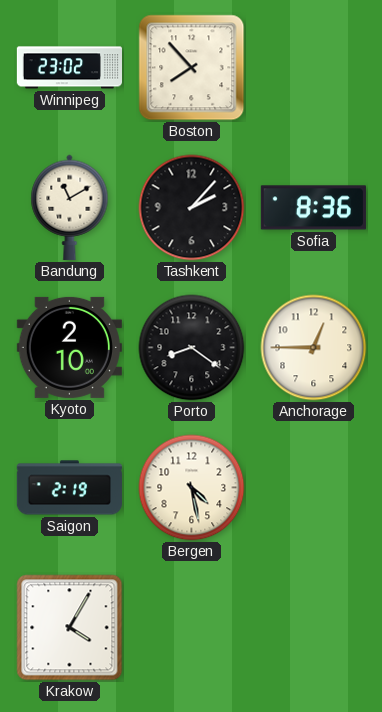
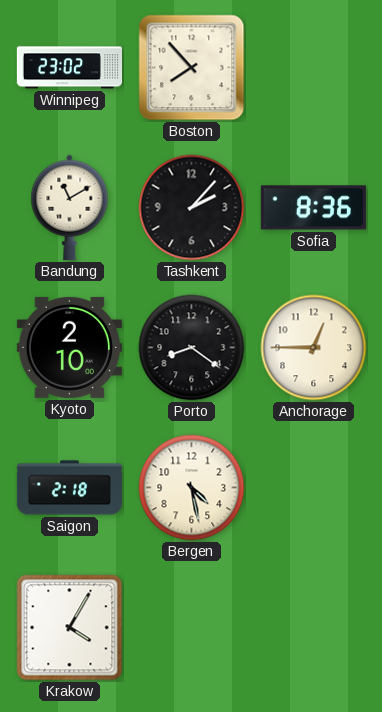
Saigon: 2:19 -> 2:18 (69, 488)
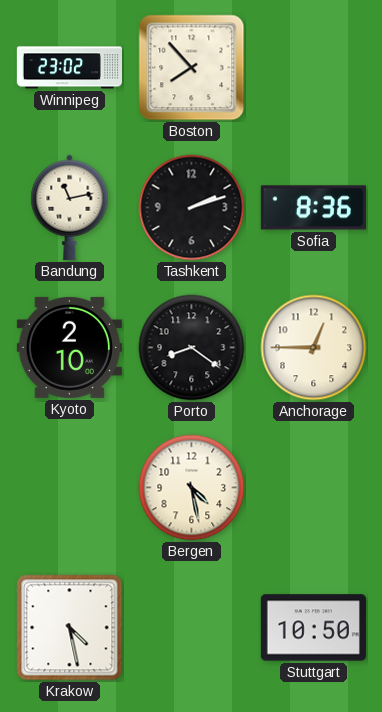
Bandung: 11:10 -> 11:13 (70, 207)
Tashkent: 2:07 -> 2:12 (192, 208)
Saigon: 2:18 -> none (69, 488)
Krakow: 4:05 -> 4:28 (70, 628)
Stuttgart: none -> 10:50 (313, 628)
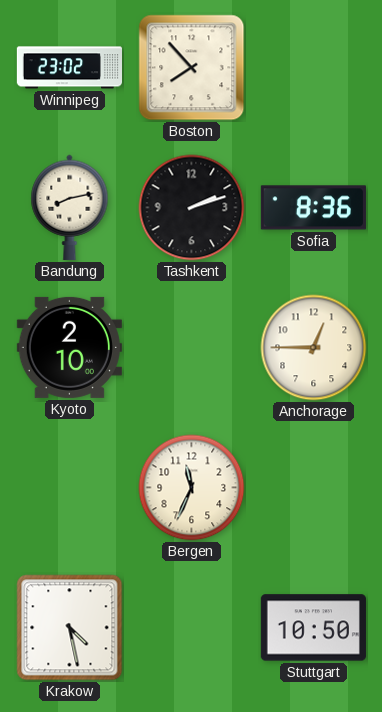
Bandung: 11:13 -> 8:13 (70, 207)
Porto: 8:21 -> none (192, 348)
Bergen: 4:28 -> 11:34 (192, 488)
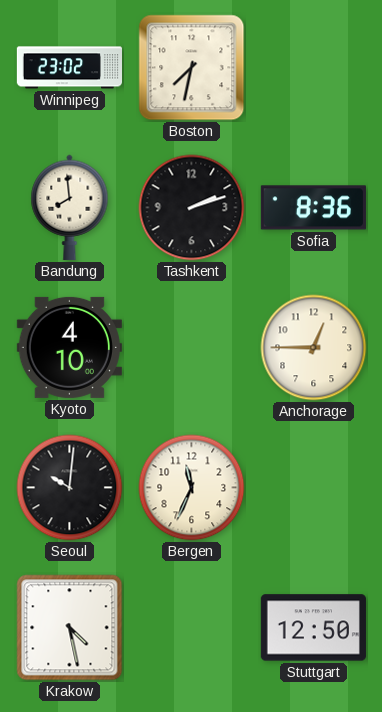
Boston: 7:53 -> 7:32 (192, 68)
Bandung: 8:13 -> 7:59 (70, 207)
Kyoto: 2:10 -> 4:10 (69, 347)
Seoul: none -> 10:01 (70, 488)
Stuttgart: 10:50 -> 12:50 (313, 628)
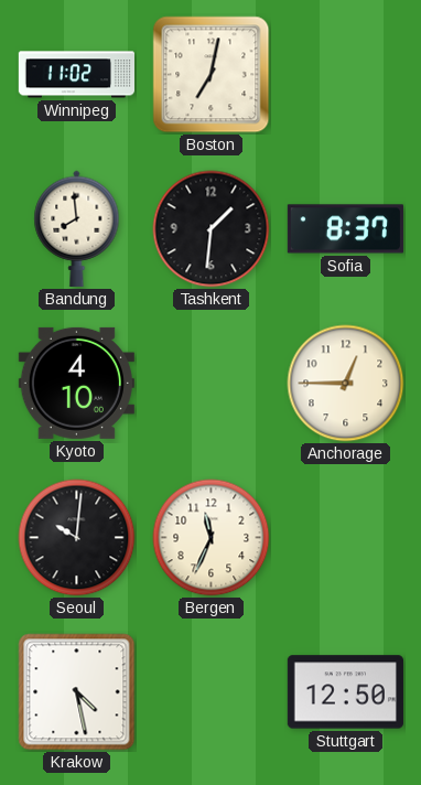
Winnipeg: 23:02 -> 11:02 (76, 75)
Boston: 7:32 -> 7:02 (212, 75)
Tashkent: 2:12 -> 1:31 (212, 229)
Sofia: 8:36 -> 8:37 (345, 229)
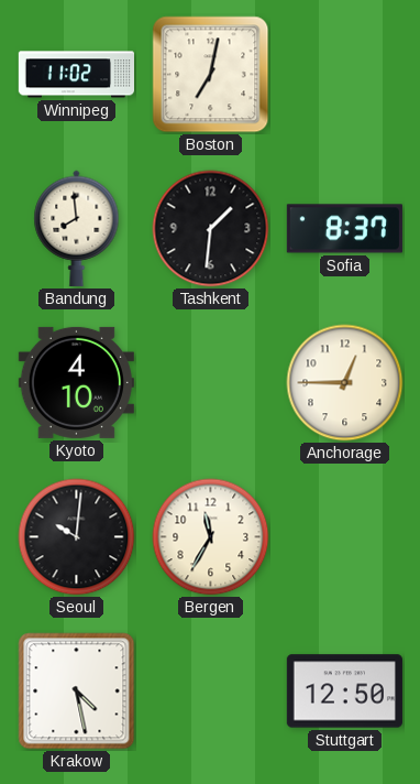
Bergen: 11:34 -> 11:35 (211, 537)
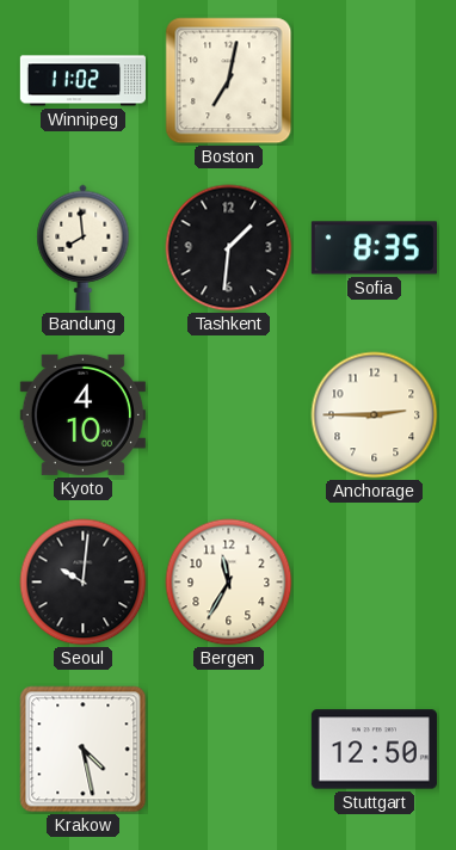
Sofia: 8:37 -> 8:35 (374, 248)
Anchorage: 12:45 -> 2:45 (375, 415)
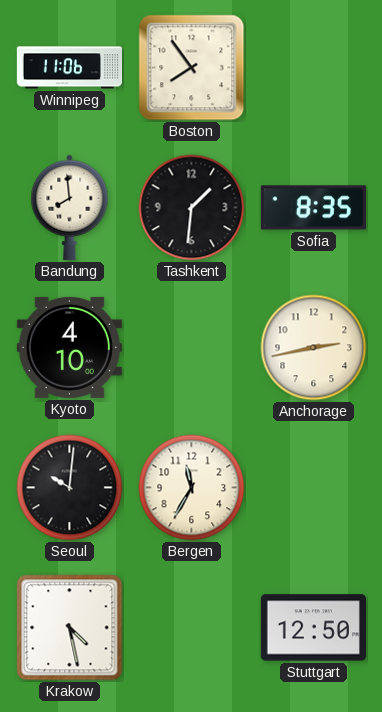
Winnipeg: 11:02 -> 11:06 (69, 68)
Boston: 7:02 -> 7:54 (192, 68)
Anchorage: 2:45 -> 2:43 (314, 348)
